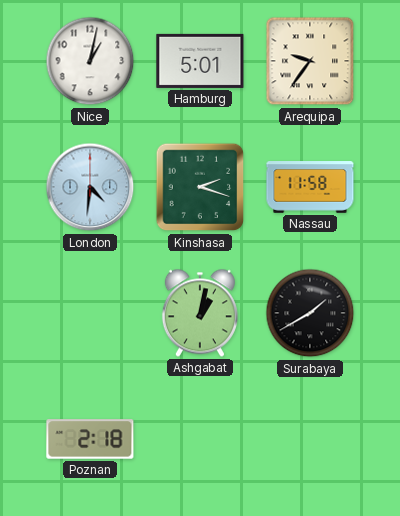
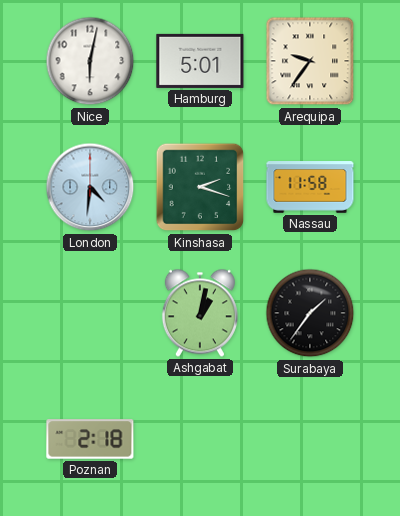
Nice: 1:02 -> 6:02 (90, 61)
Surabaya: 1:40 -> 1:36 (310, 313)
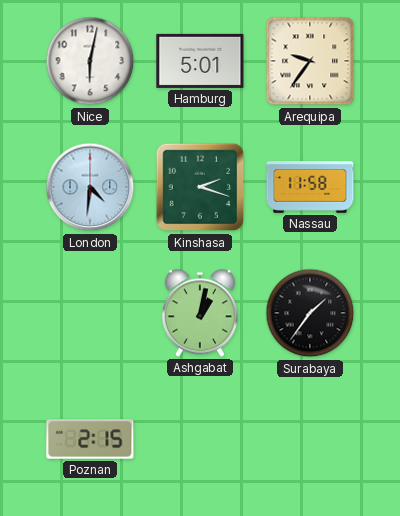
Poznan: 2:18 -> 2:15 (90, 439)
